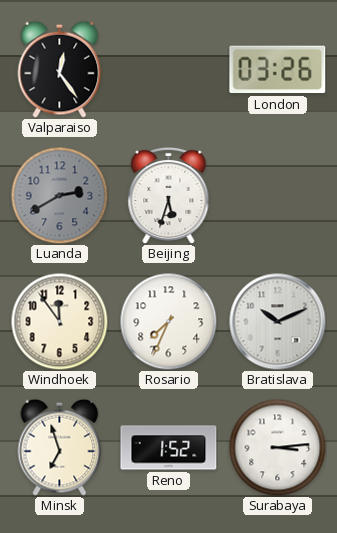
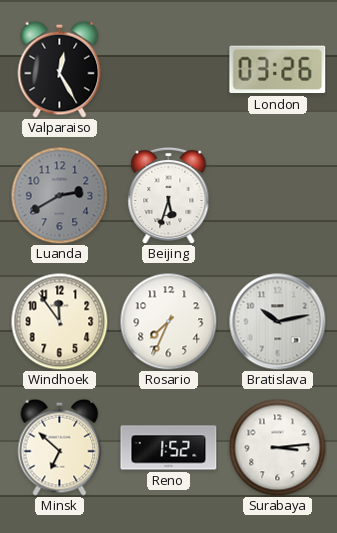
Valparaiso: 12:24 -> 12:25 (60, 69)
Bratislava: 10:11 -> 10:13 (278, 322)
Minsk: 6:57 -> 6:52 (60, 447)
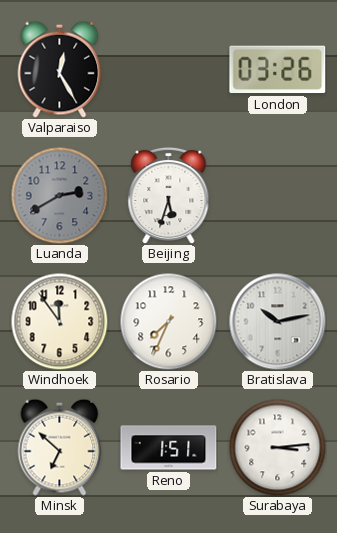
Reno: 1:52 -> 1:51 (169, 448)
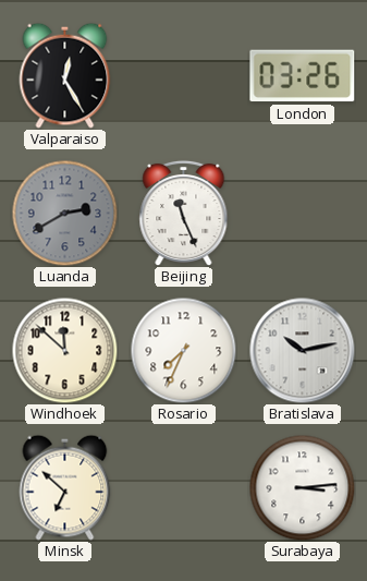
Beijing: 5:33 -> 11:26 (184, 213)
Windhoek: 11:54 -> 11:52 (64, 350)
Reno: 1:51 -> none (169, 448)
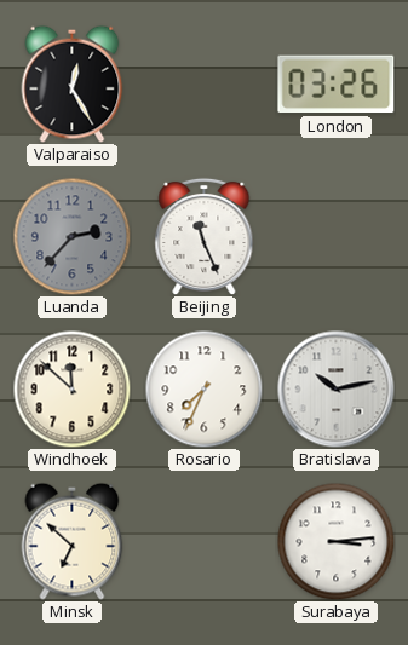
Luanda: 2:40 -> 2:37 (71, 236)
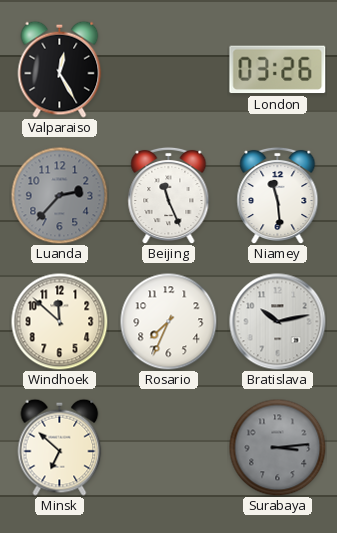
Niamey: none -> 11:29 (278, 195)
Surabaya dial: white -> grey (277, 447)
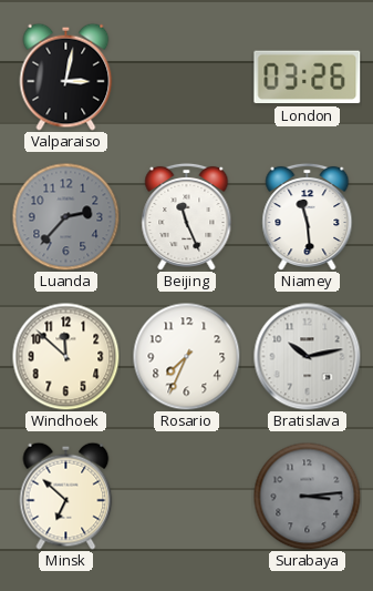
Valparaiso: 12:25 -> 3:02 (66, 77)
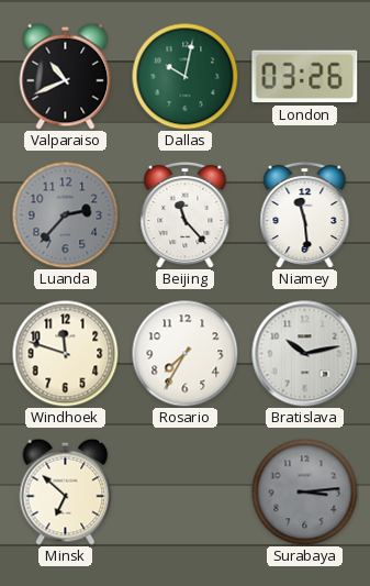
Valparaiso: 3:02 -> 10:41 (66, 76)
Dallas: none -> 10:02 (184, 76)
Beijing: 11:26 -> 11:23 (186, 214)
Windhoek: 11:52 -> 11:48 (65, 353)
Rosario: 7:34 -> 7:35 (184, 353)
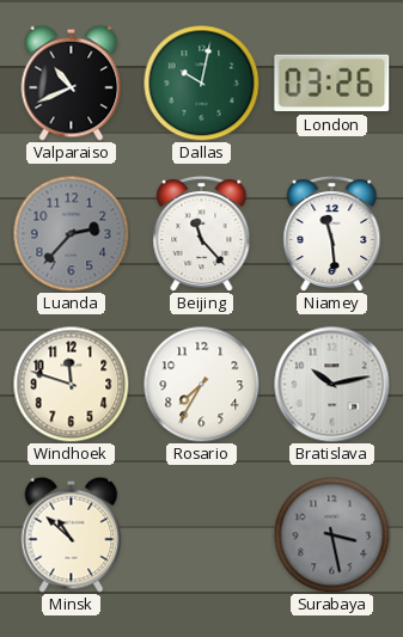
Minsk: 6:52 -> 10:52 (72, 534)
Surabaya: 3:14 -> 3:28 (331, 534)
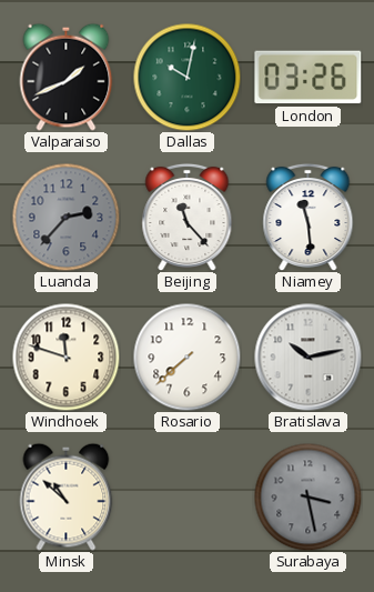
Valparaiso: 10:41 -> 1:41 (67, 77)
Rosario: 7:35 -> 7:38 (186, 357)
